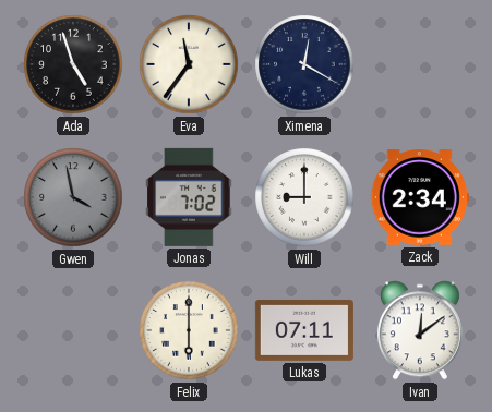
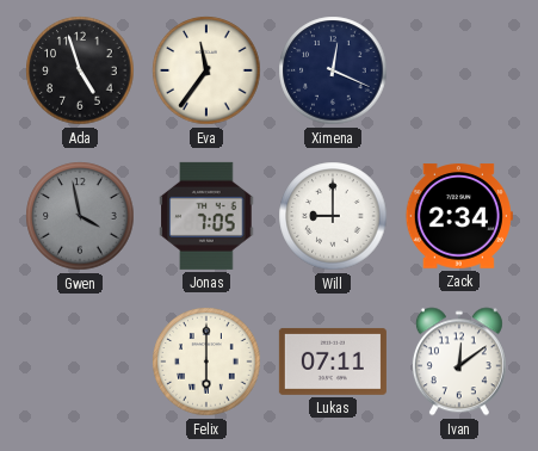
Ximena: 12:20 -> 12:19 (333, 70)
Jonas: 7:02 -> 7:05 (206, 216)
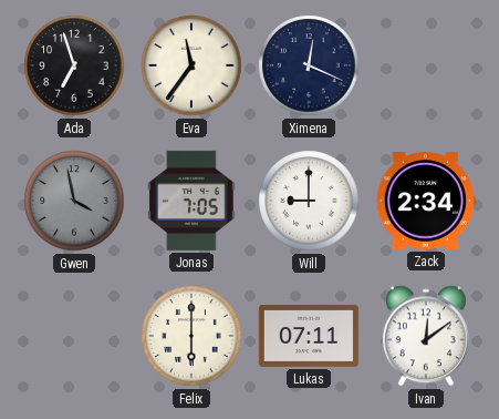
Ada: 4:57 -> 6:57 (74, 65)
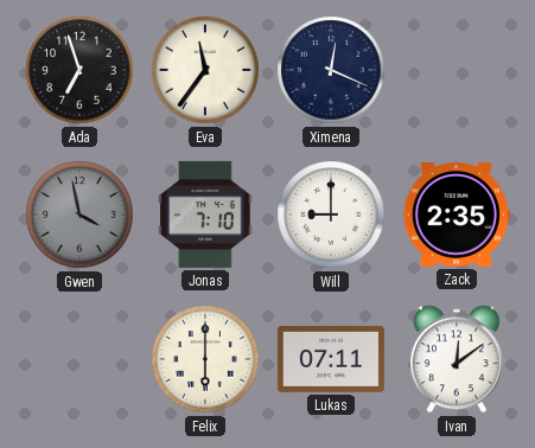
Jonas: 7:05 -> 7:10 (205, 215)
Zack: 2:34 -> 2:35 (457, 215)
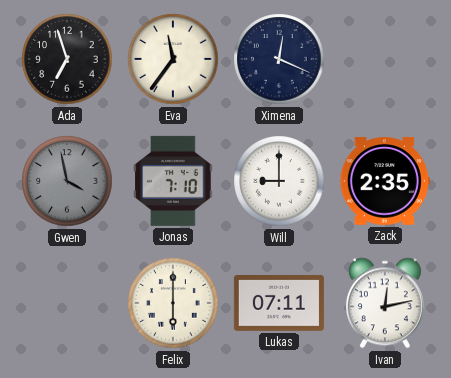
Ivan: 12:09 -> 12:13 (385, 303)
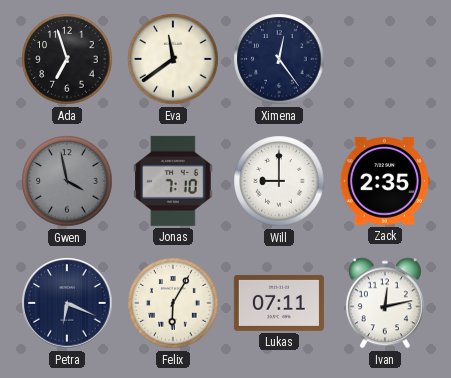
Eva: 11:36 -> 11:39 (173, 59)
Ximena: 12:19 -> 12:24 (279, 59)
Petra: none -> 6:19 (67, 303)
Felix: 6:00 -> 6:05 (173, 303)
